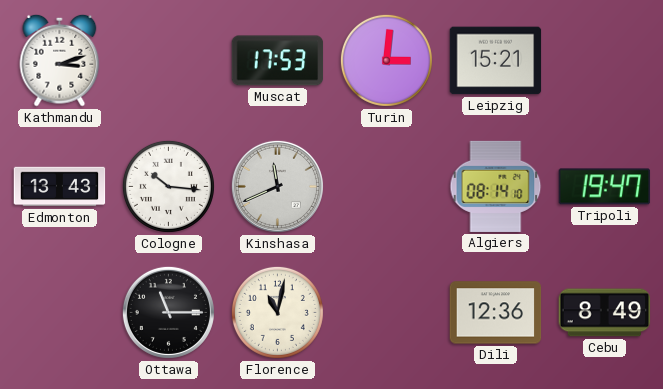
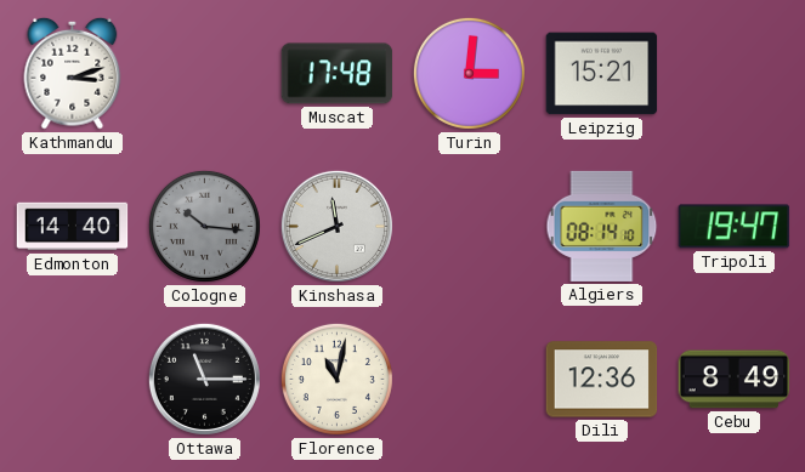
Muscat: 17:53 -> 17:48 (338, 74)
Edmonton: 13:43 -> 14:40 (73, 227)
Cologne dial: white -> grey (204, 226)
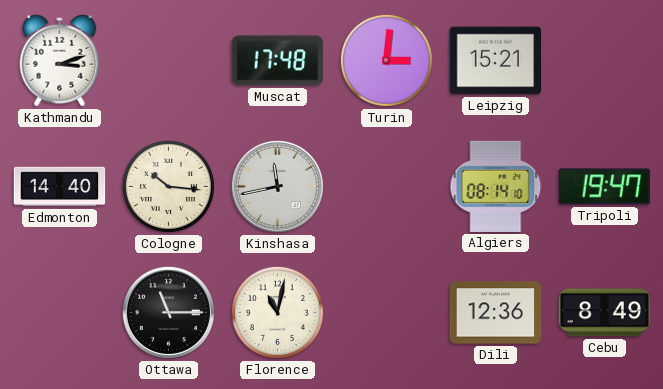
Cologne dial: grey -> cream (168, 186)
Kinshasa: 11:41 -> 11:43 (277, 186)
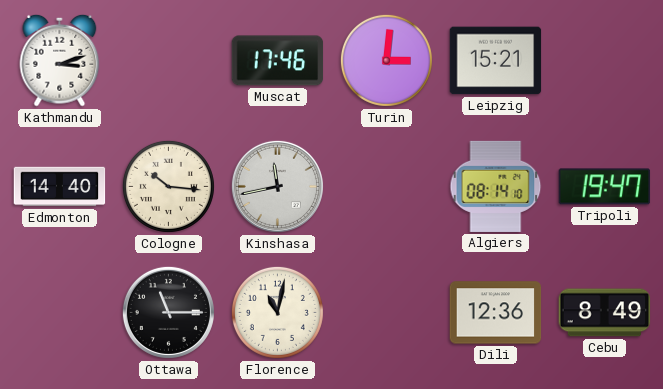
Muscat: 17:48 -> 17:46 (278, 61)
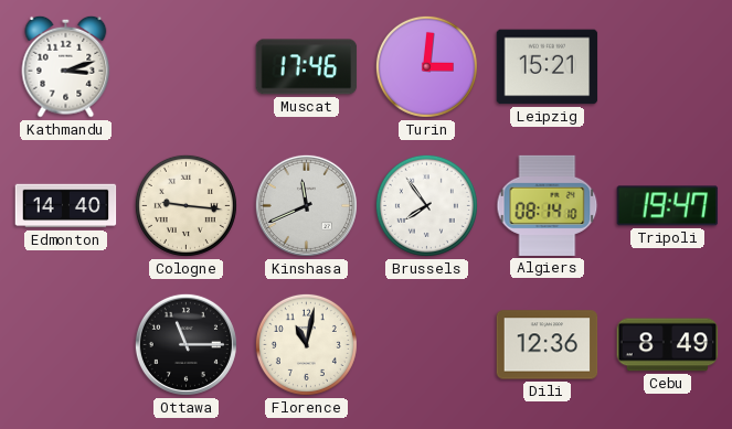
Cologne: 10:16 -> 9:16 (185, 205)
Kinshasa: 11:43 -> 11:41 (306, 205)
Brussels: none -> 7:54 (426, 205)
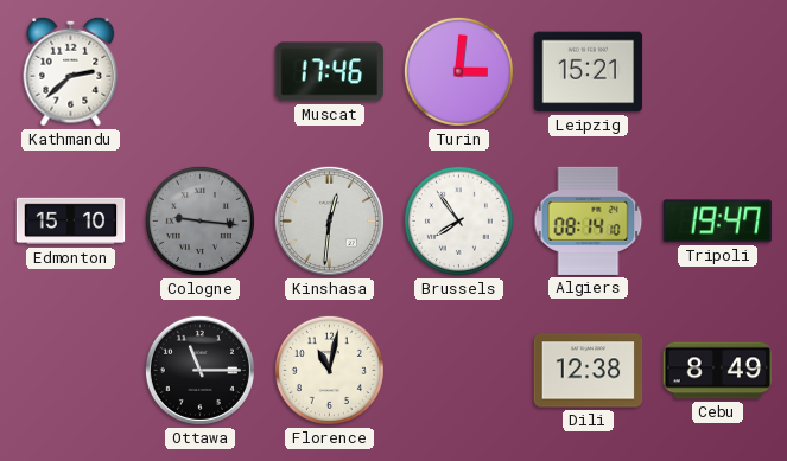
Kathmandu: 3:12 -> 2:38 (71, 71)
Edmonton: 14:40 -> 15:10 (71, 222)
Cologne dial: cream -> grey (199, 220)
Kinshasa: 11:41 -> 12:31 (329, 220)
Dili: 12:36 -> 12:38 (589, 371)
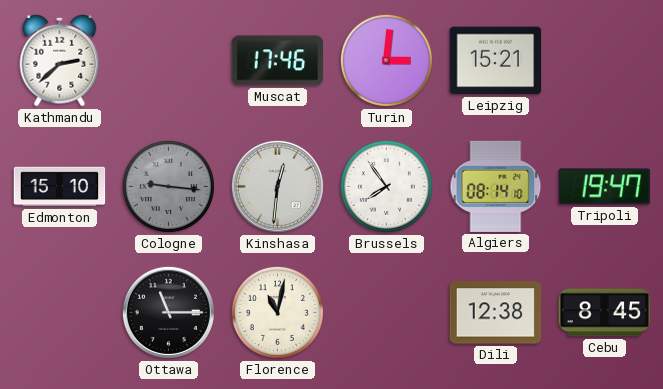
Cebu: 8:49 -> 8:45 (605, 313)
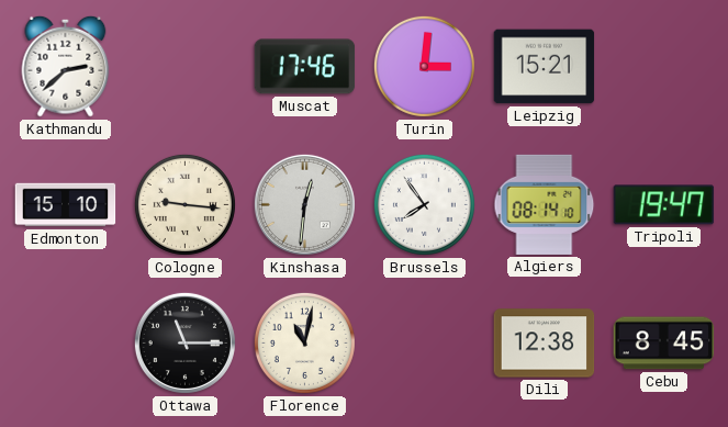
Cologne dial: grey -> cream (184, 204)
